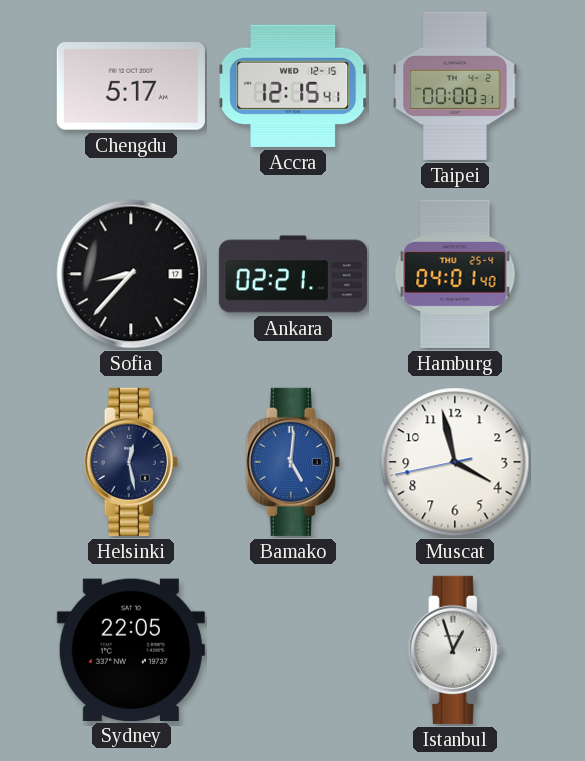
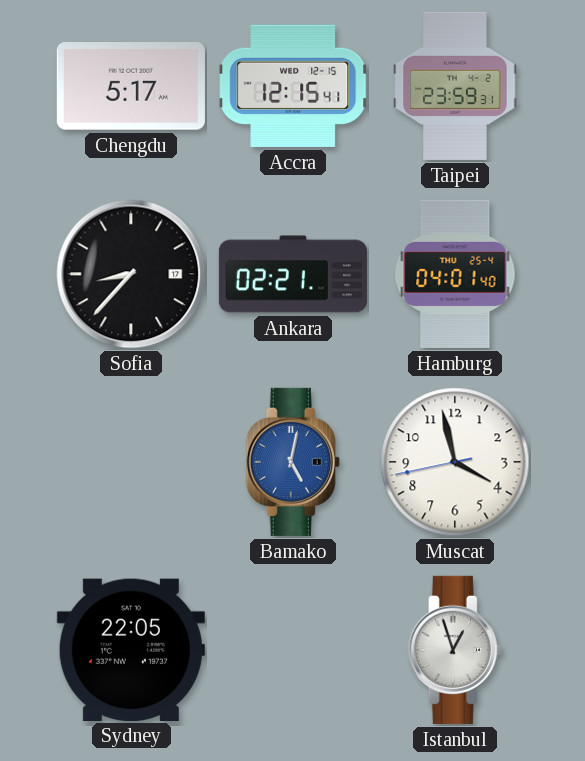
Taipei: 00:00 -> 23:59 (455, 86)
Helsinki: 12:28 -> none (131, 462)
Bamako: 5:01 -> 5:02 (293, 462)
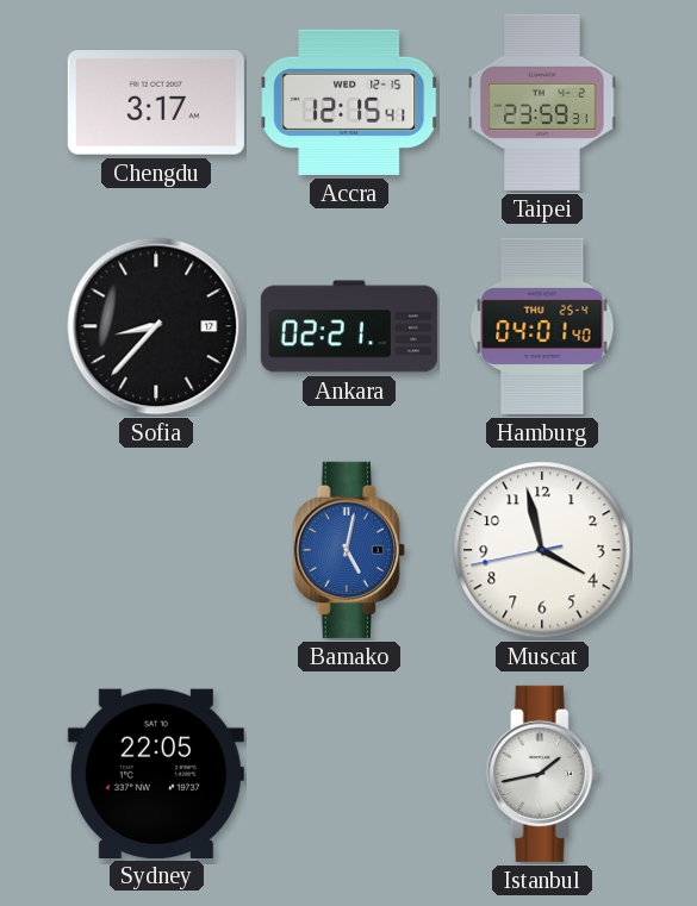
Chengdu: 5:17 -> 3:17 (156, 102)
Istanbul: 12:57 -> 1:43 (542, 774)
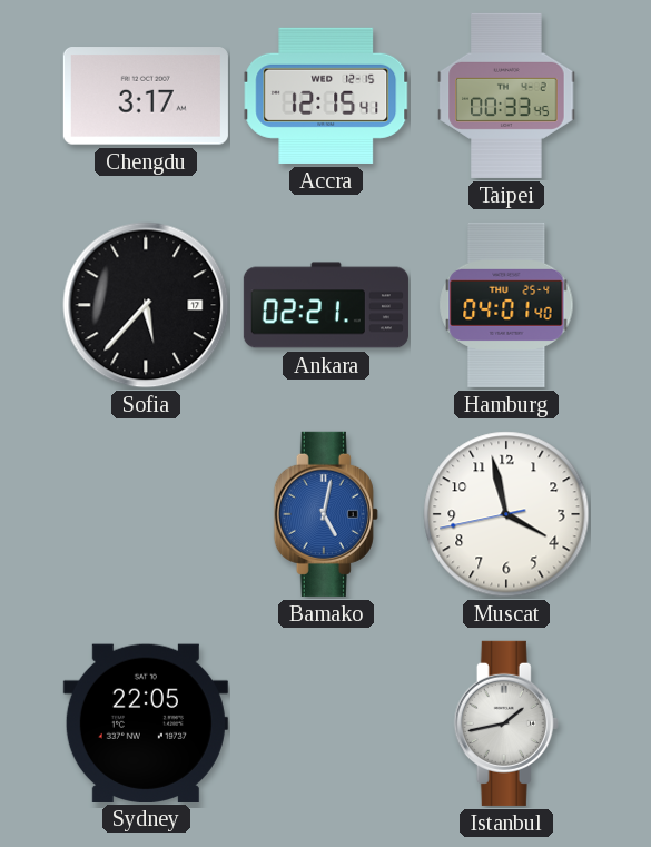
Taipei: 23:59 -> 00:33 (506, 96)
Sofia: 8:37 -> 5:37 (146, 305)
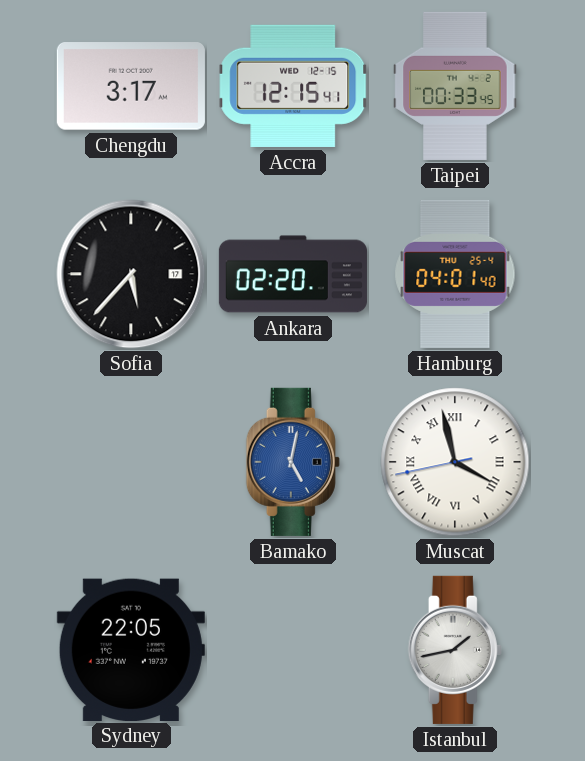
Ankara: 02:21 -> 02:20 (293, 274)
Muscat numerals: Arabic -> Roman (455, 462)
